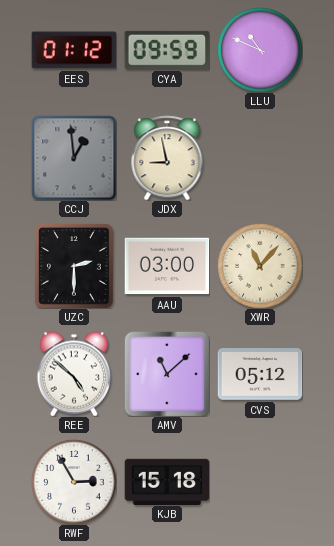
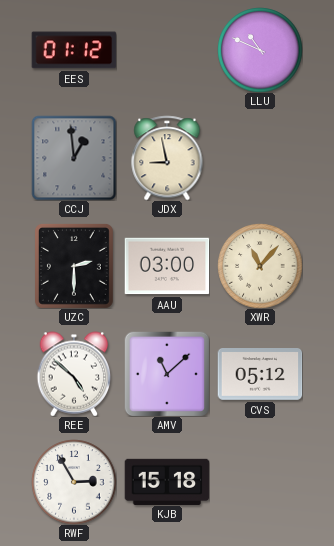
CYA: 09:59 -> none (167, 50)
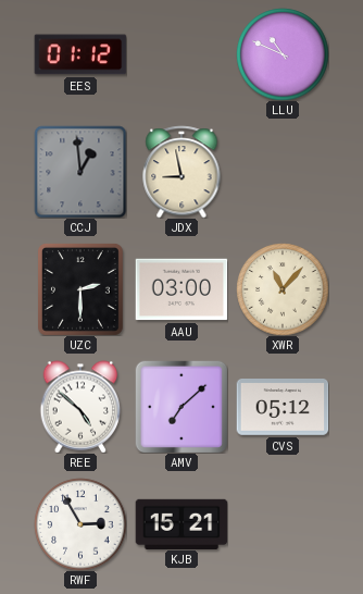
AMV: 11:08 -> 7:08 (181, 407)
KJB: 15:18 -> 15:21 (181, 523)
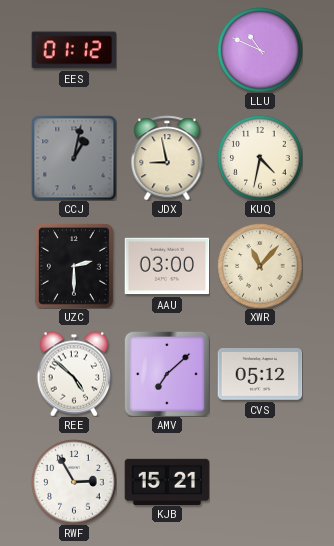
CCJ: 12:59 -> 1:02 (74, 158)
KUQ: none -> 4:32 (260, 158)
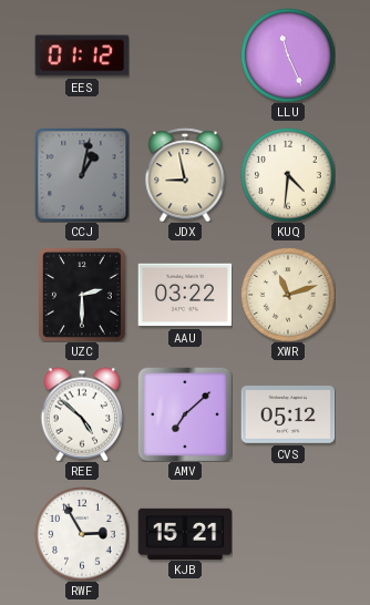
LLU: 10:49 -> 11:26 (288, 55)
KUQ: 4:32 -> 4:31 (288, 175)
AAU: 03:00 -> 03:22 (185, 295)
XWR: 11:07 -> 11:12 (288, 295)
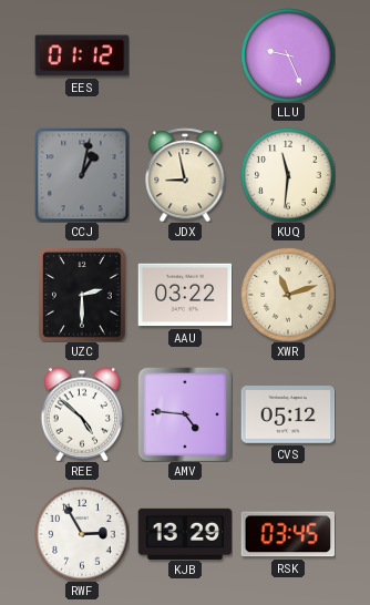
LLU: 11:26 -> 9:26 (288, 55)
KUQ: 4:31 -> 11:31 (288, 175)
AMV: 7:08 -> 4:46 (185, 414)
KJB: 15:21 -> 13:29 (185, 533)
RSK: none -> 03:45 (288, 534)
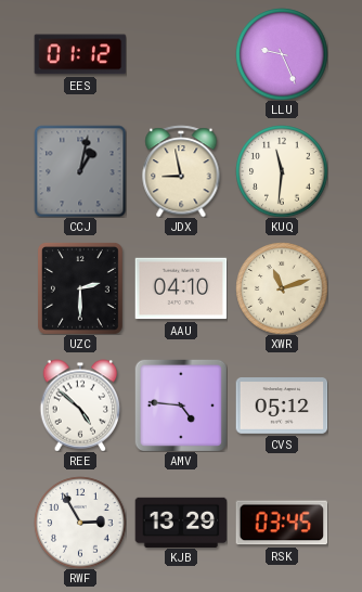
AAU: 03:22 -> 04:10 (181, 288)
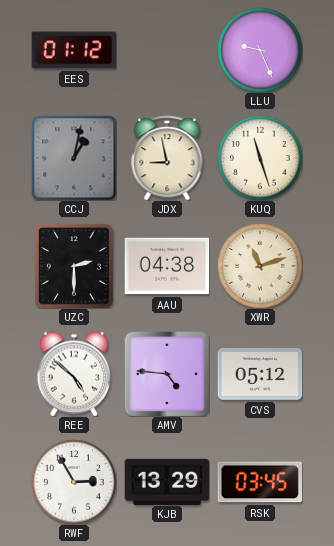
KUQ: 11:31 -> 11:27 (260, 158)
AAU: 04:10 -> 04:38 (167, 266)
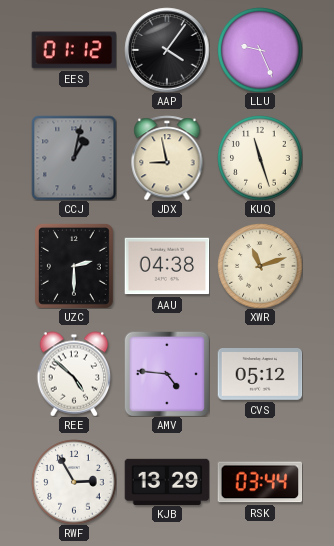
AAP: none -> 4:06 (167, 50)
RSK: 03:45 -> 03:44 (260, 482)
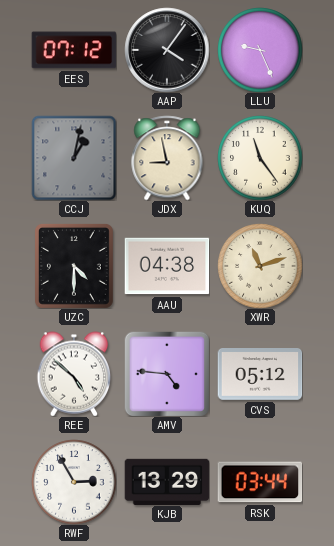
EES: 01:12 -> 07:12 (74, 50)
KUQ: 11:27 -> 11:24 (260, 158)
UZC: 2:30 -> 4:30 (74, 266)
